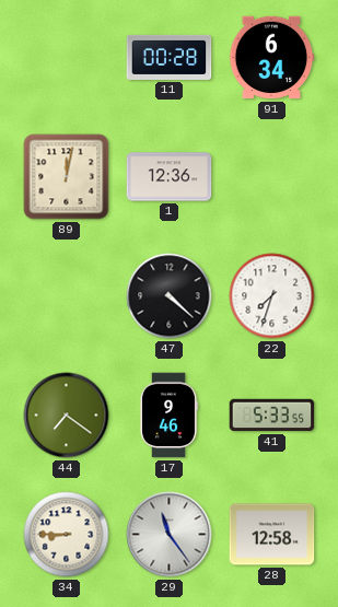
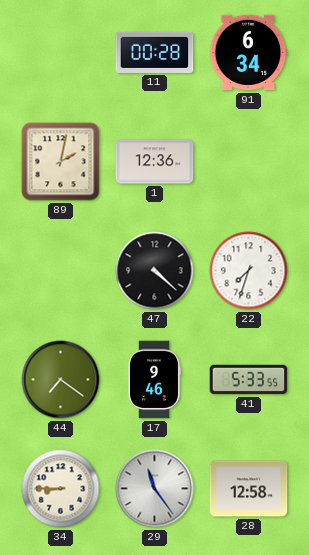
89: 12:02 -> 2:02 (61, 162)
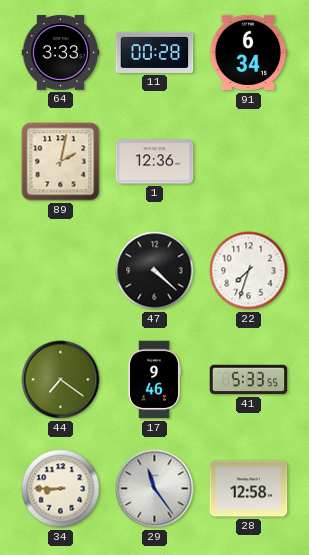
64: none -> 3:33 (61, 52)
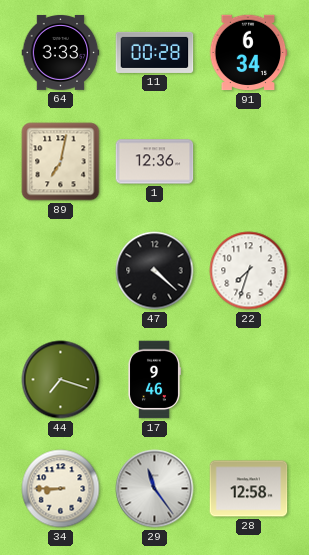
89: 2:02 -> 7:02 (61, 162)
44: 7:21 -> 7:18 (61, 380)
41: 5:33 -> none (249, 380)
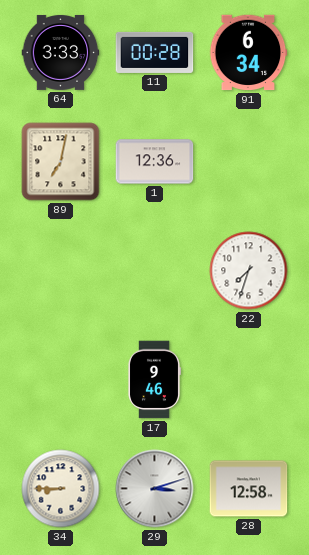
47: 4:22 -> none (155, 271)
44: 7:18 -> none (61, 380)
29: 11:24 -> 3:12 (155, 489)
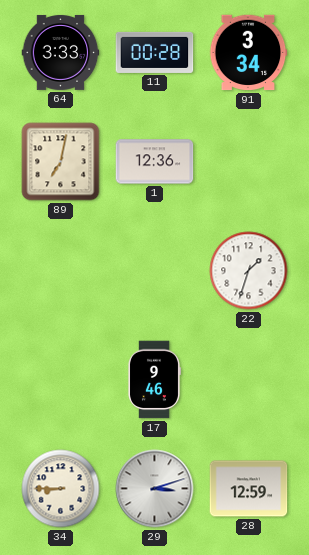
91: 6:34 -> 3:34 (248, 53)
22: 7:33 -> 1:33 (249, 271)
28: 12:58 -> 12:59 (249, 489)
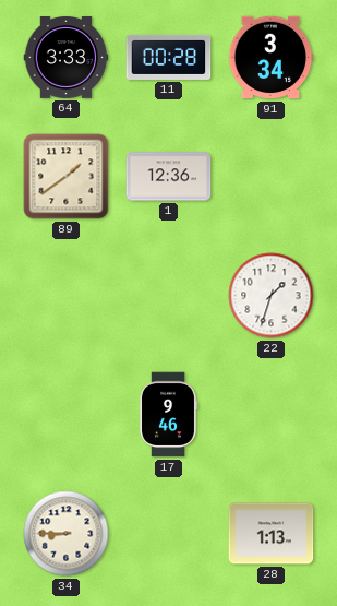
89: 7:02 -> 1:39 (67, 177)
29: 3:12 -> none (155, 489)
28: 12:59 -> 1:13 (272, 534)
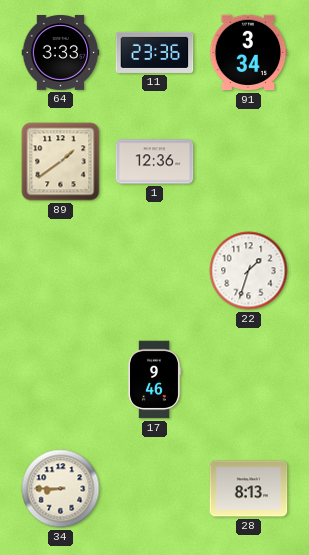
11: 00:28 -> 23:36 (155, 52)
28: 1:13 -> 8:13 (249, 489)
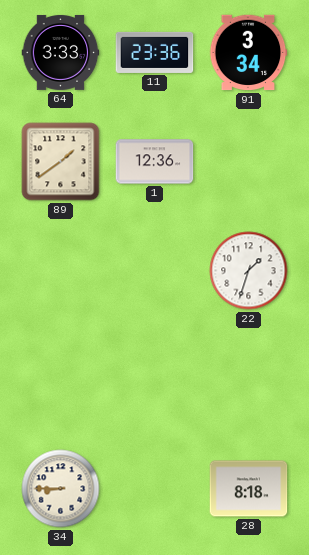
17: 9:46 -> none (155, 380)
28: 8:13 -> 8:18 (249, 489)
